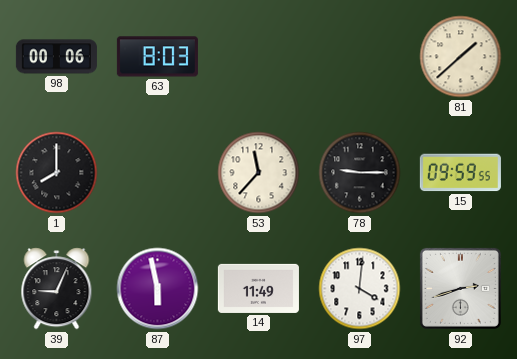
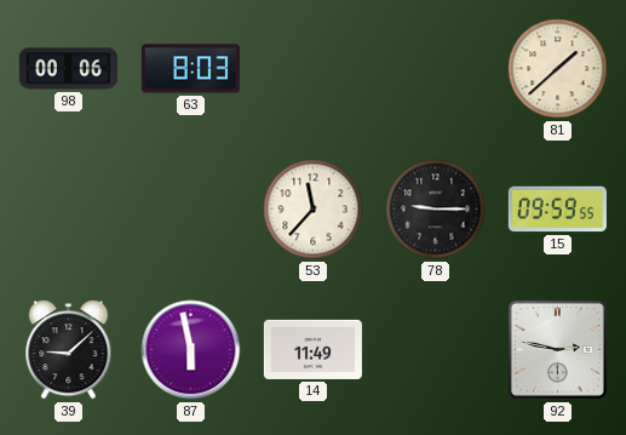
1: 8:00 -> none (57, 173)
39: 9:04 -> 9:08 (69, 350)
97: 4:01 -> none (360, 289)
92: 2:42 -> 2:47 (557, 349)
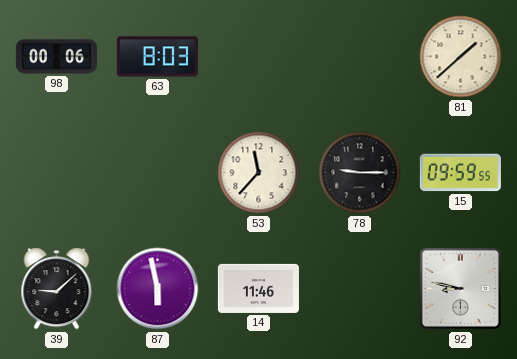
14: 11:49 -> 11:46 (258, 288)
92: 2:47 -> 8:47 (460, 288)
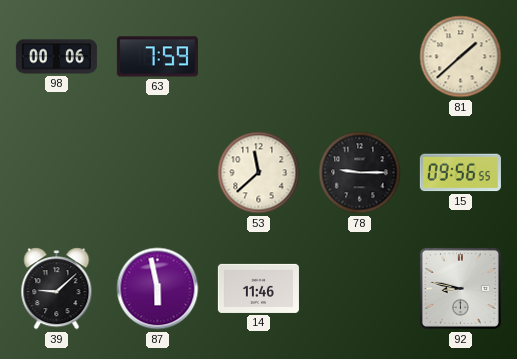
63: 8:03 -> 7:59 (157, 57)
53: 11:37 -> 11:38 (259, 173)
15: 09:59 -> 09:56 (460, 173)
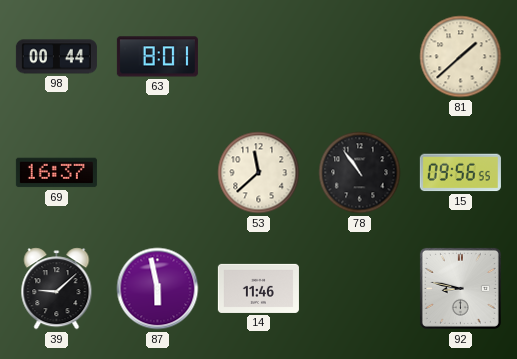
98: 00:06 -> 00:44 (56, 57)
63: 7:59 -> 8:01 (157, 57)
69: none -> 16:37 (56, 173)
78: 9:15 -> 10:54 (360, 173)
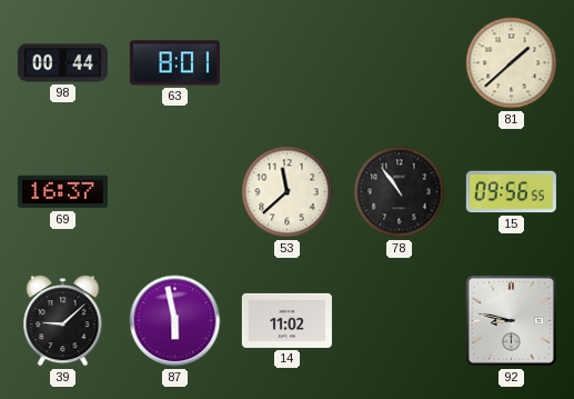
14: 11:46 -> 11:02 (286, 320)
